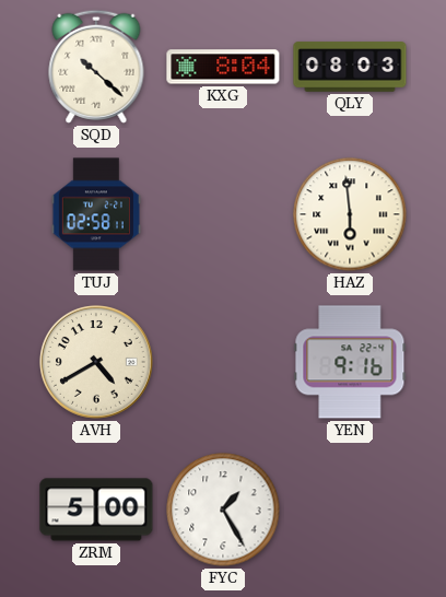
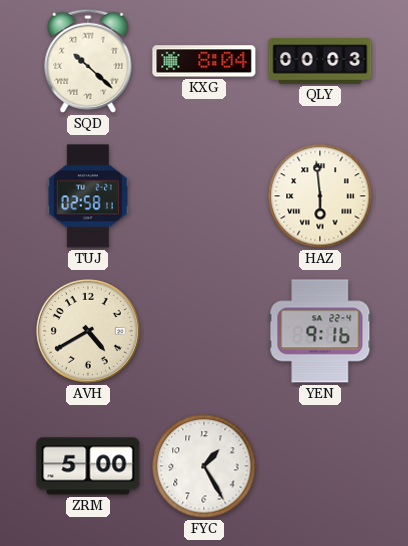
QLY: 08:03 -> 00:03 (320, 61)
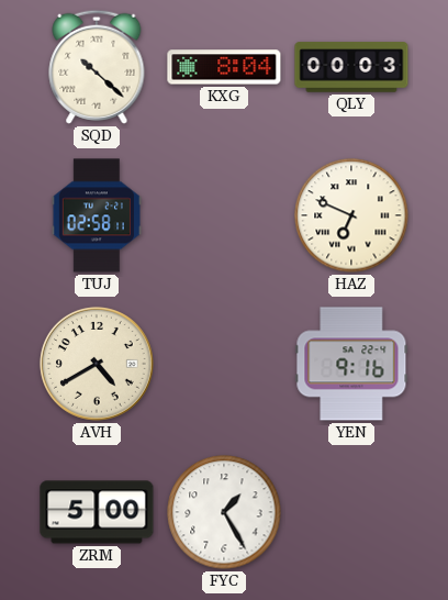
HAZ: 5:59 -> 6:49 (351, 215)
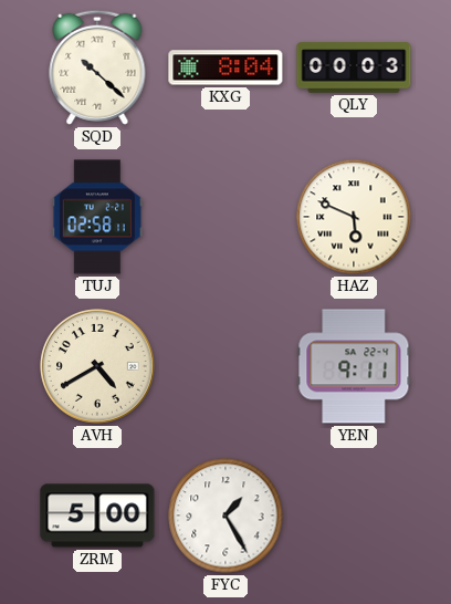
HAZ: 6:49 -> 5:49 (354, 217)
YEN: 9:16 -> 9:11 (354, 366)
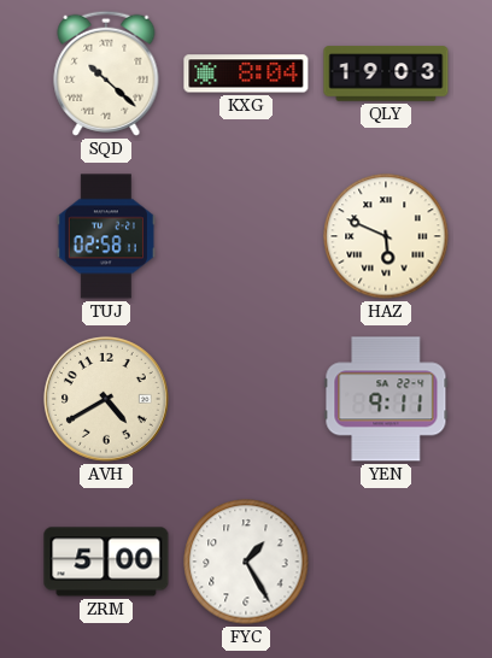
QLY: 00:03 -> 19:03 (386, 74)
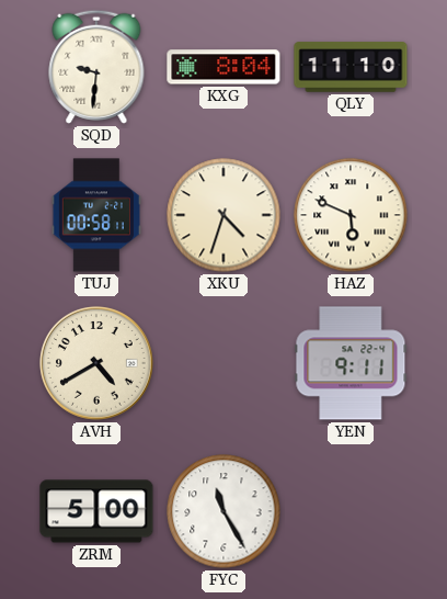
SQD: 10:22 -> 9:31 (96, 67)
QLY: 19:03 -> 11:10 (351, 67)
TUJ: 02:58 -> 00:58 (96, 215)
XKU: none -> 4:33 (224, 215)
FYC: 1:25 -> 11:25 (224, 511)
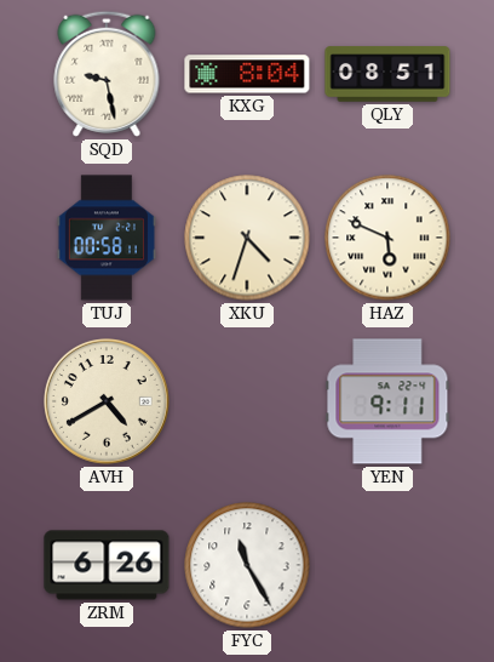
SQD: 9:31 -> 9:28 (107, 74)
QLY: 11:10 -> 08:51 (387, 74)
ZRM: 5:00 -> 6:26 (107, 565)
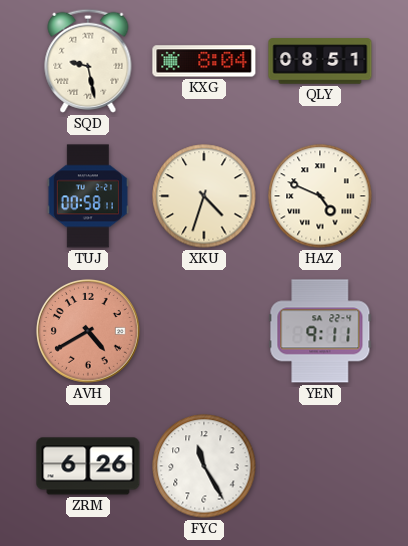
HAZ: 5:49 -> 4:49 (320, 196)
AVH dial: cream -> salmon (88, 331)
